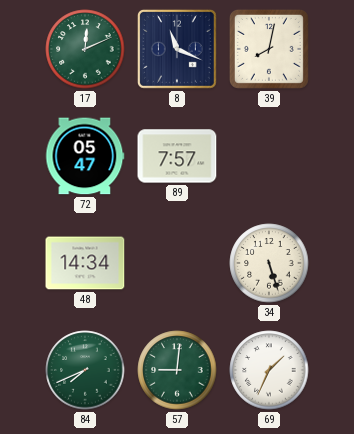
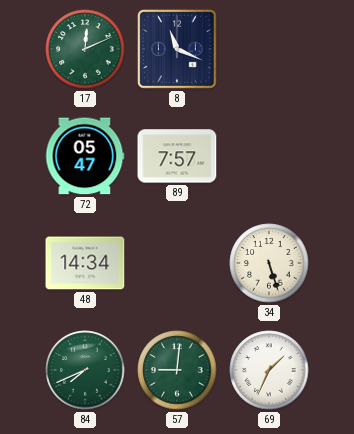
39: 8:02 -> none (269, 49)
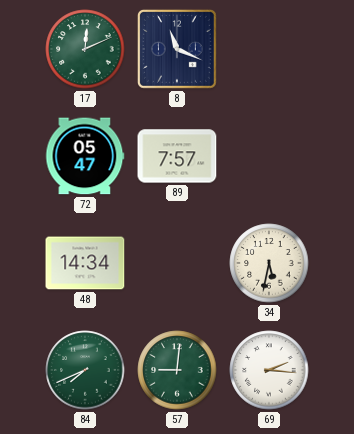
34: 5:27 -> 5:32 (269, 263)
69: 1:34 -> 2:16 (269, 370)
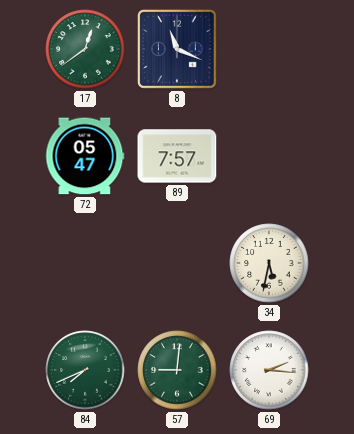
17: 12:11 -> 12:39 (85, 49)
48: 14:34 -> none (85, 263)
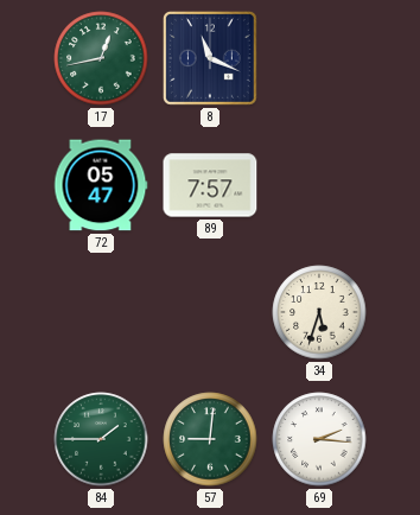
17: 12:39 -> 12:43 (101, 58)
34: 5:32 -> 5:33 (319, 312)
84: 7:41 -> 1:45 (101, 439)
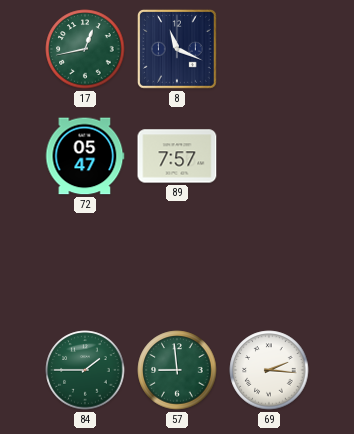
34: 5:33 -> none (319, 312)
57: 9:01 -> 8:59 (177, 370)
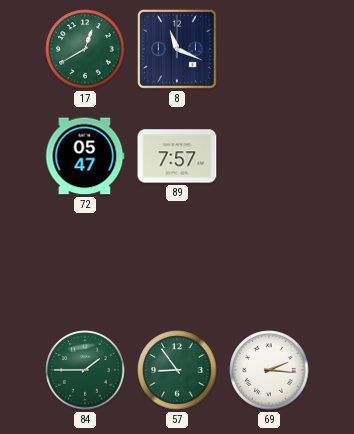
17: 12:43 -> 12:40 (85, 49)
57: 8:59 -> 8:54 (177, 370)
